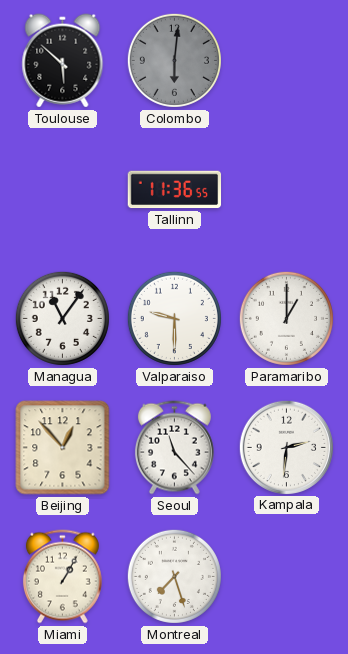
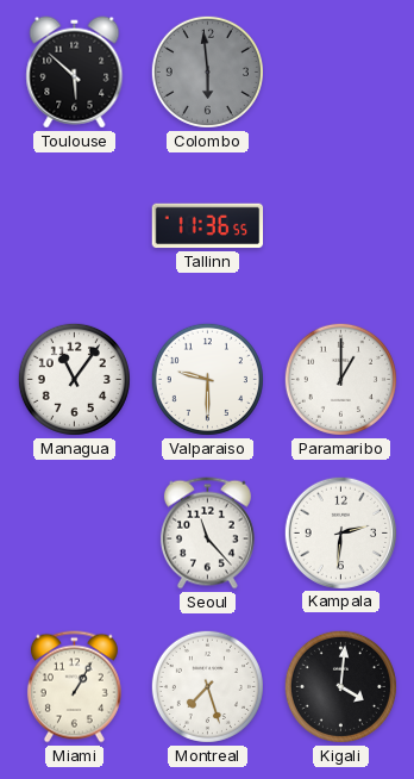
Colombo: 6:01 -> 5:59 (207, 71)
Beijing: 12:53 -> none (63, 448)
Kigali: none -> 4:01 (340, 686)
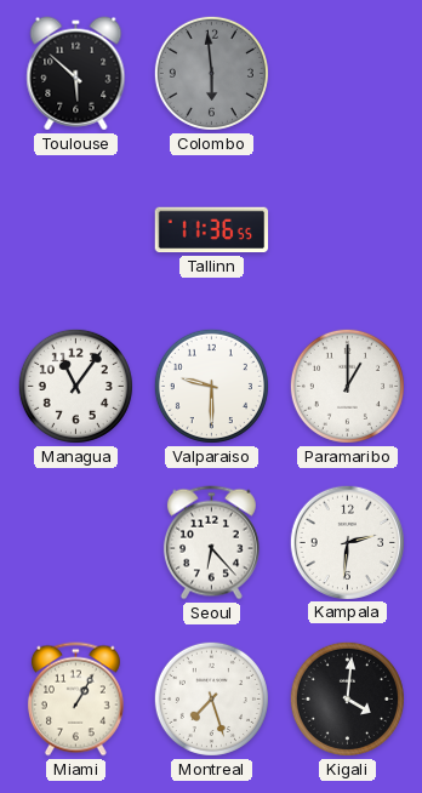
Seoul: 11:23 -> 6:23 (211, 543)
